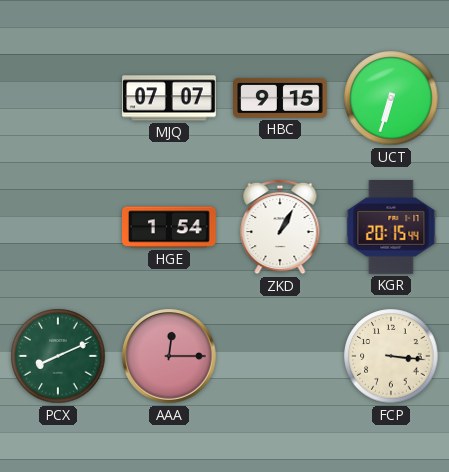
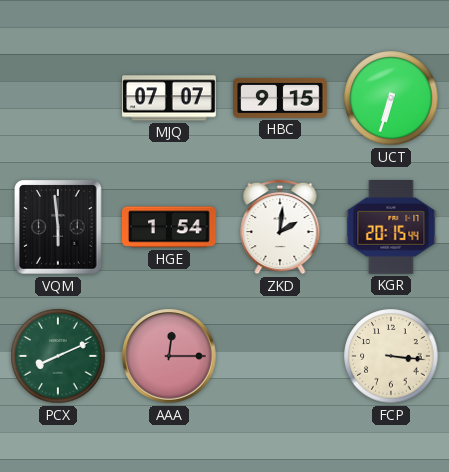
VQM: none -> 5:59 (59, 228)
ZKD: 1:05 -> 2:01 (280, 227)
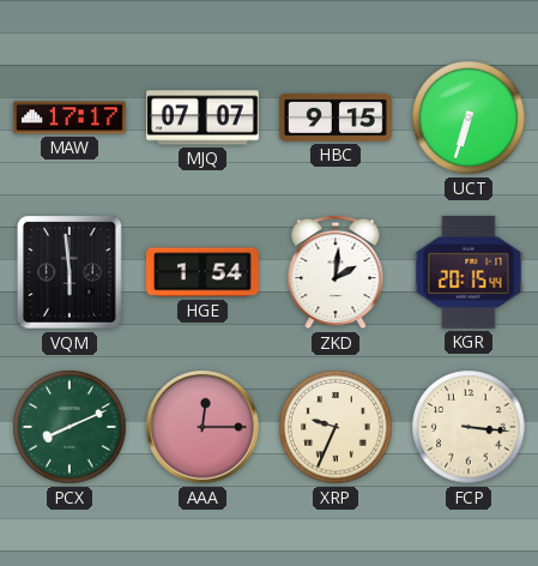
MAW: none -> 17:17 (69, 118)
XRP: none -> 9:34 (336, 427)
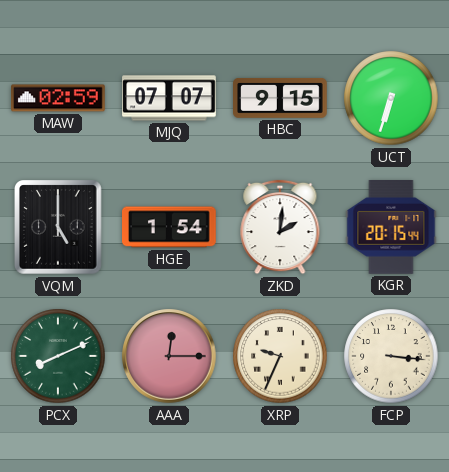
MAW: 17:17 -> 02:59 (58, 98)
VQM: 5:59 -> 5:00 (59, 228)
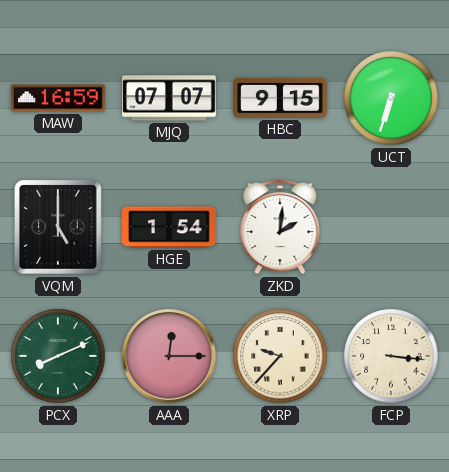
MAW: 02:59 -> 16:59 (58, 98)
KGR: 20:15 -> none (391, 228)
XRP: 9:34 -> 9:37 (280, 356)
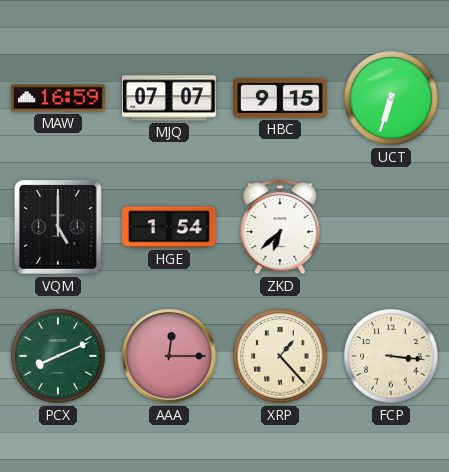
ZKD: 2:01 -> 6:38 (280, 227)
XRP: 9:37 -> 1:23 (280, 356)
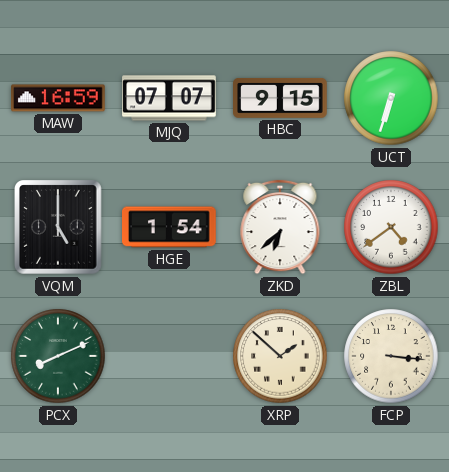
ZBL: none -> 4:39 (391, 227)
AAA: 12:15 -> none (169, 356)
XRP: 1:23 -> 1:52 (280, 356)
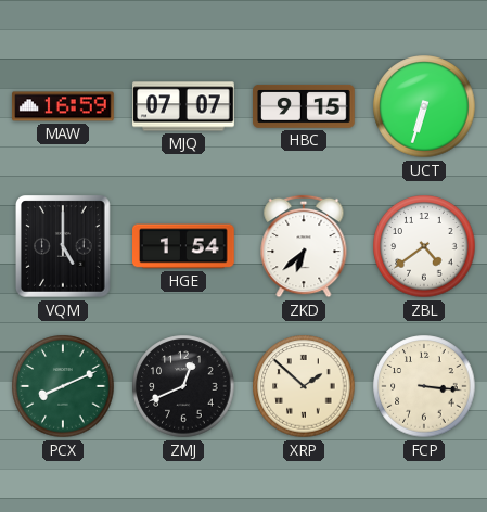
ZMJ: none -> 12:41 (183, 386)
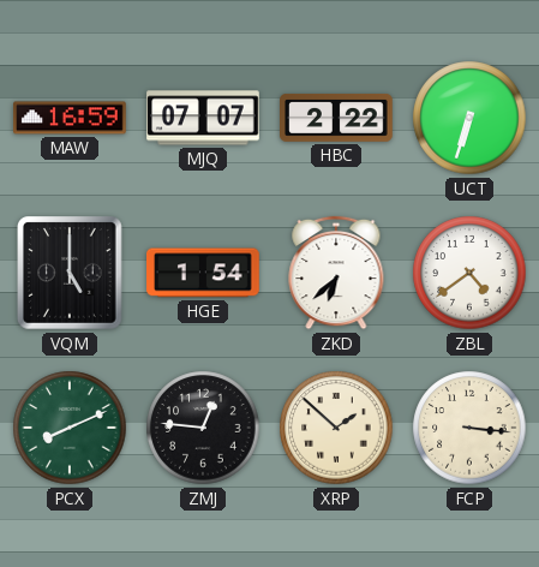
HBC: 9:15 -> 2:22 (336, 119)
ZMJ: 12:41 -> 12:46 (203, 428)
